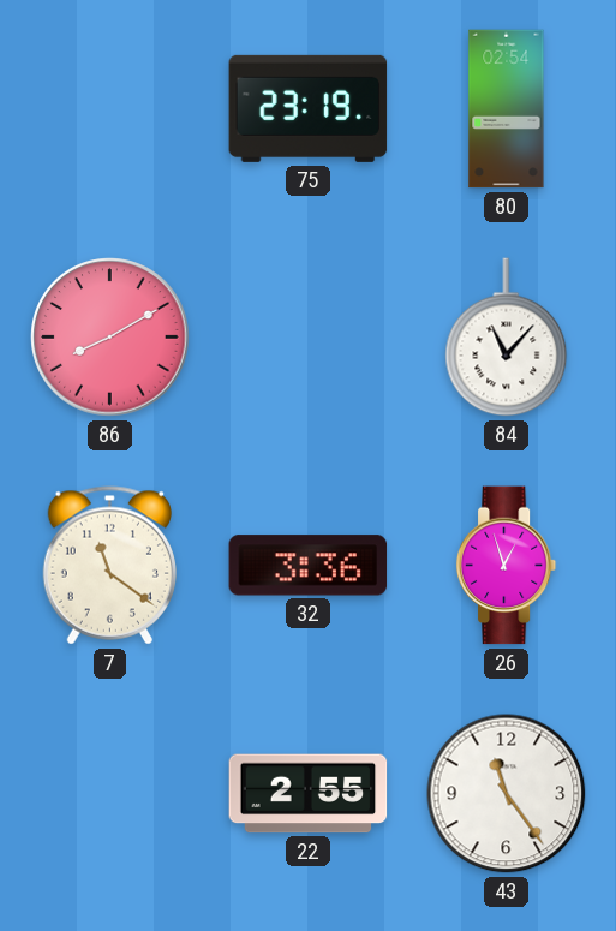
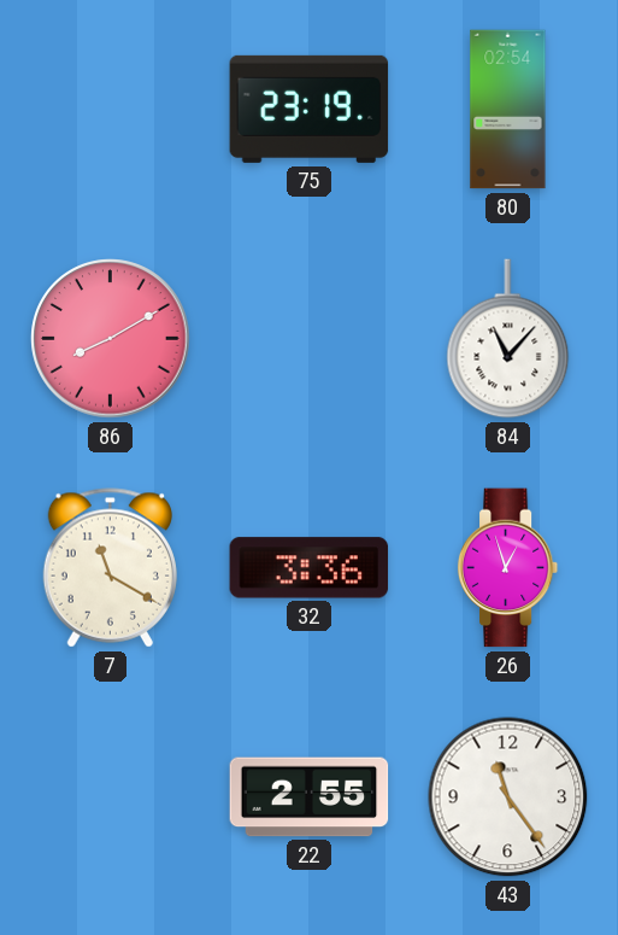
7: 11:21 -> 11:20 (110, 568)
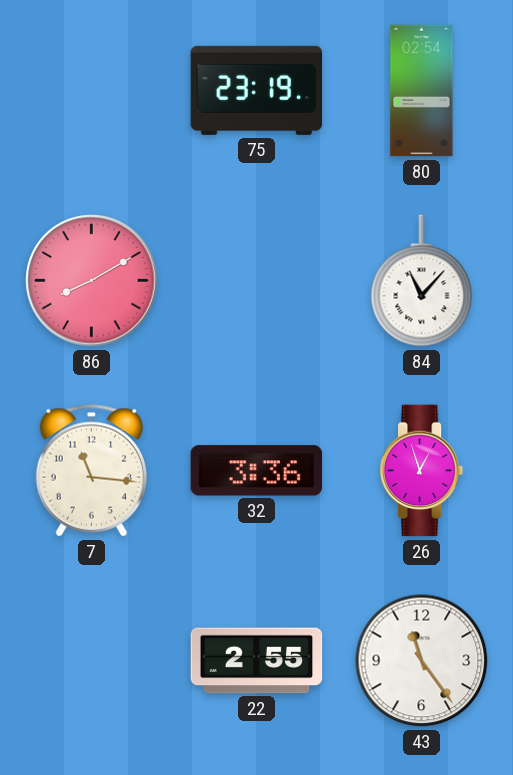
7: 11:20 -> 11:16 (91, 471)
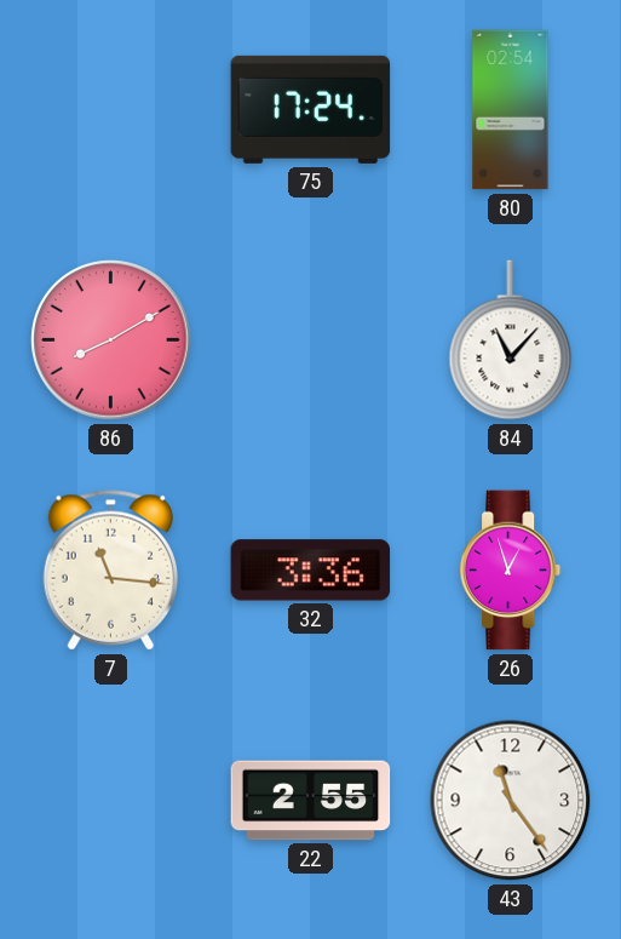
75: 23:19 -> 17:24 (311, 109)
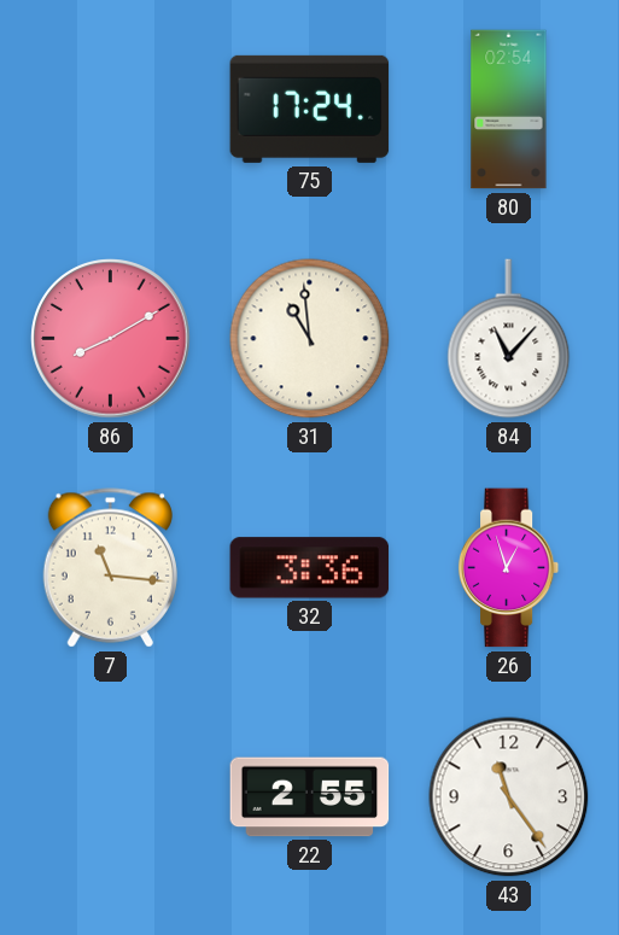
31: none -> 10:59 (310, 339)
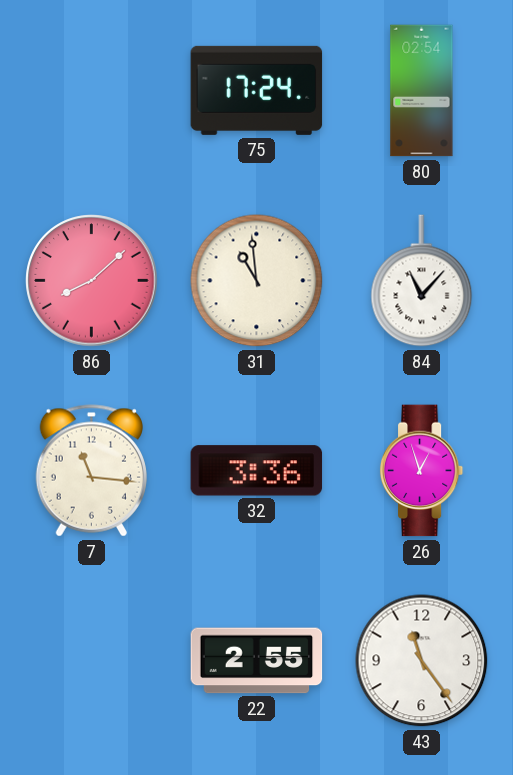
86: 8:10 -> 8:08 (92, 281)
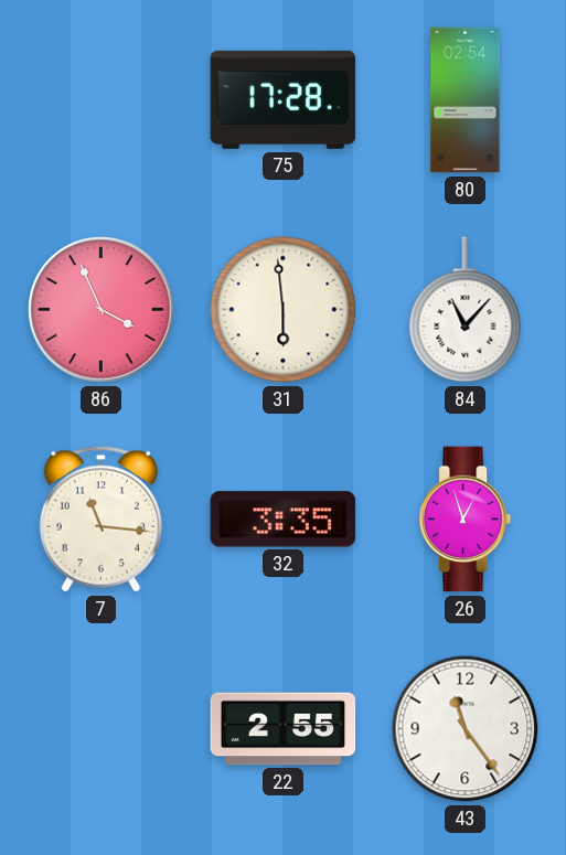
75: 17:24 -> 17:28 (284, 99)
86: 8:08 -> 3:56 (102, 310)
31: 10:59 -> 5:59 (284, 310)
32: 3:36 -> 3:35 (284, 520)
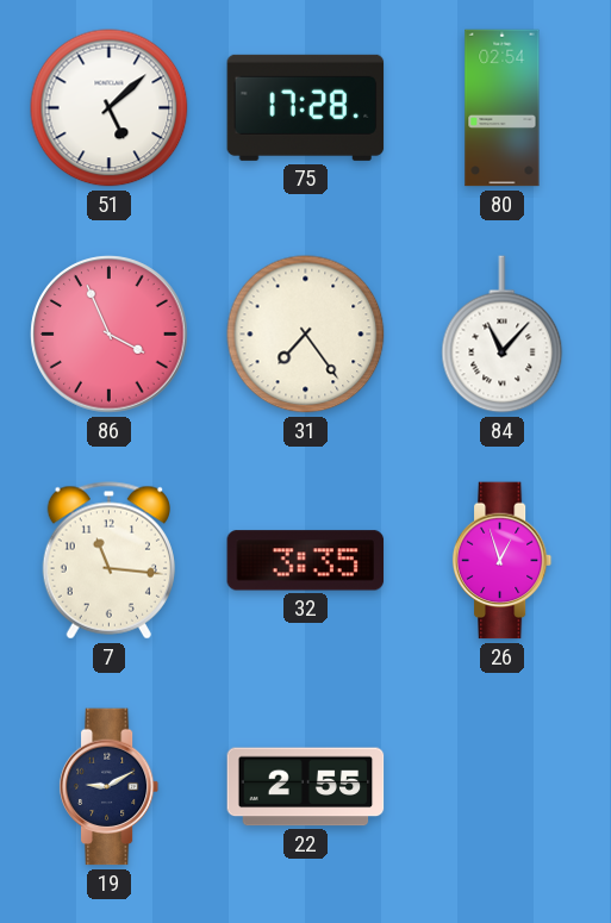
51: none -> 5:08 (110, 108)
31: 5:59 -> 7:24 (306, 335)
19: none -> 9:10 (110, 787)
43: 11:24 -> none (466, 729)
